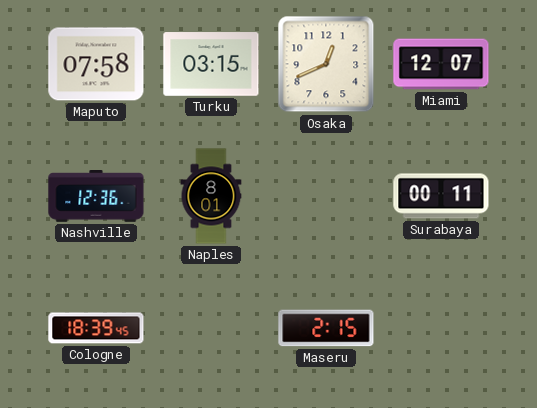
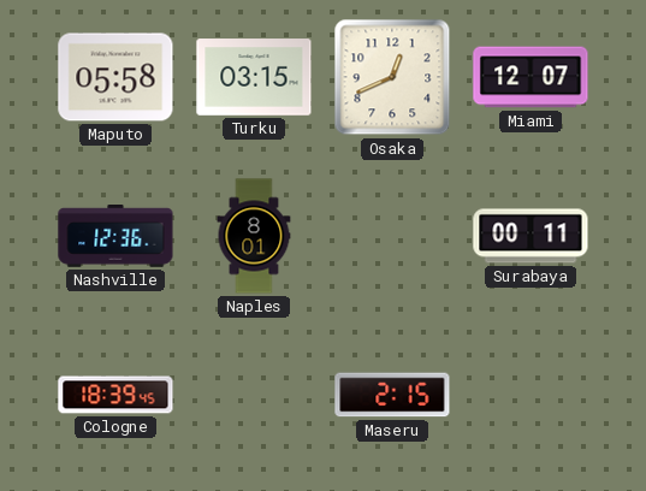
Maputo: 07:58 -> 05:58 (115, 77)
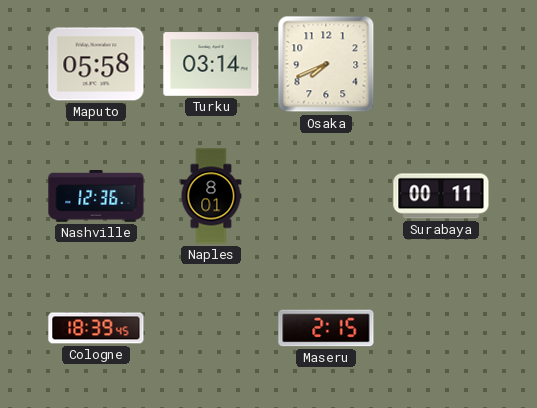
Turku: 03:15 -> 03:14 (211, 64)
Osaka: 12:41 -> 7:41 (326, 64)
Miami: 12:07 -> none (531, 77)
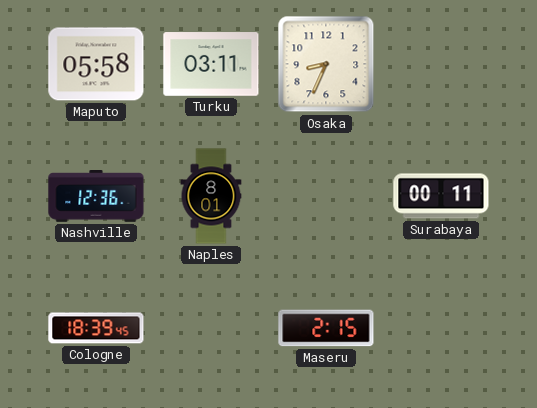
Turku: 03:14 -> 03:11 (211, 64)
Osaka: 7:41 -> 8:34 (326, 64)
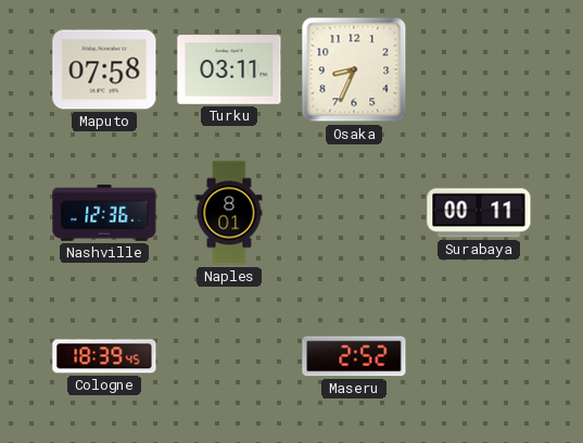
Maputo: 05:58 -> 07:58 (104, 69)
Maseru: 2:15 -> 2:52 (354, 356)
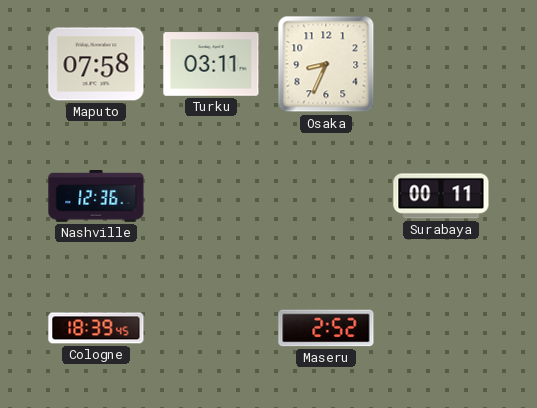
Naples: 8:01 -> none (229, 213)
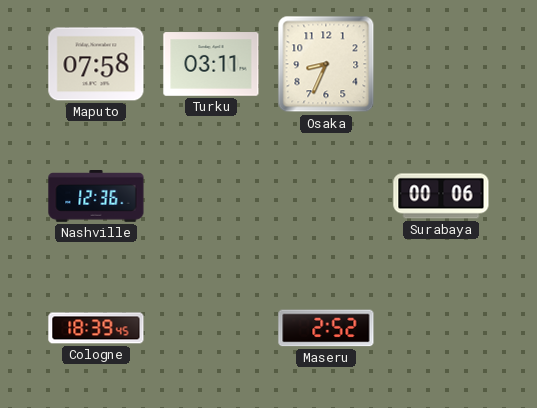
Surabaya: 00:11 -> 00:06 (441, 196)
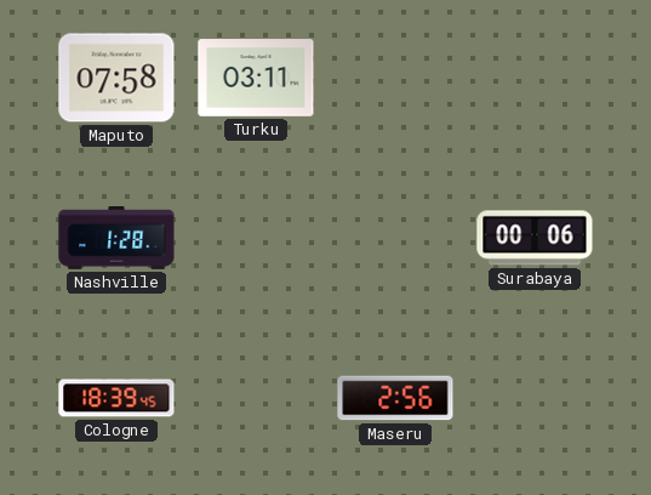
Osaka: 8:34 -> none (326, 64)
Nashville: 12:36 -> 1:28 (116, 239)
Maseru: 2:52 -> 2:56 (395, 398)
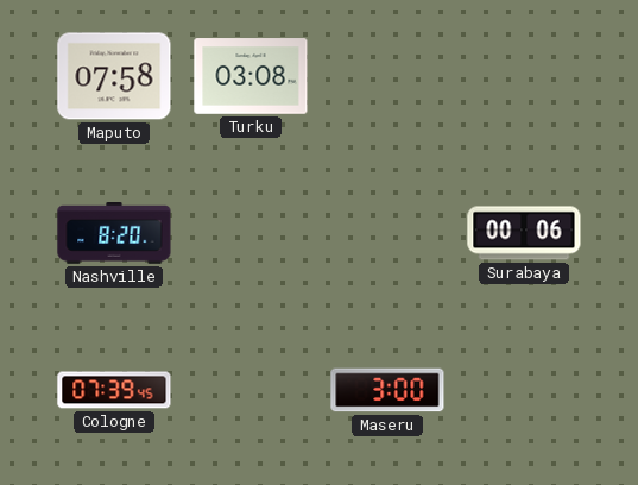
Turku: 03:11 -> 03:08 (251, 76)
Nashville: 1:28 -> 8:20 (114, 234)
Cologne: 18:39 -> 07:39 (114, 390)
Maseru: 2:56 -> 3:00 (387, 390)
